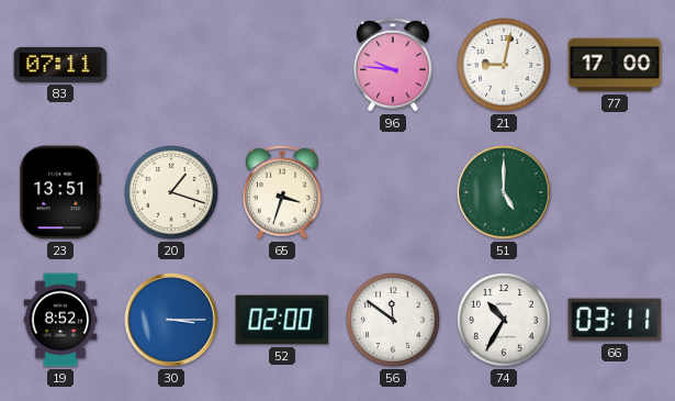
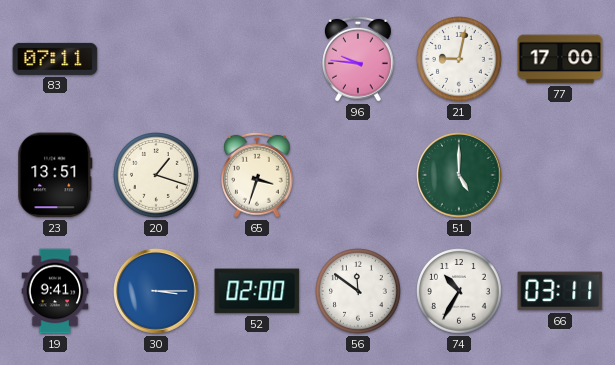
19: 8:52 -> 9:41 (55, 291)
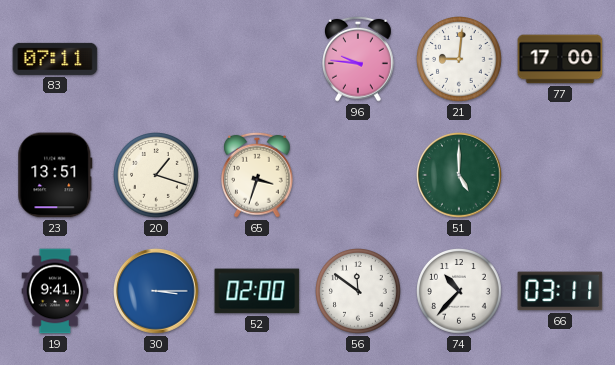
21: 9:02 -> 9:01 (460, 60)
74: 10:35 -> 10:37 (460, 292)
